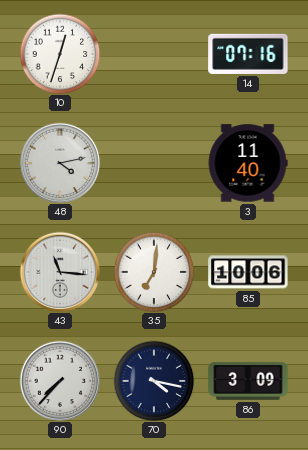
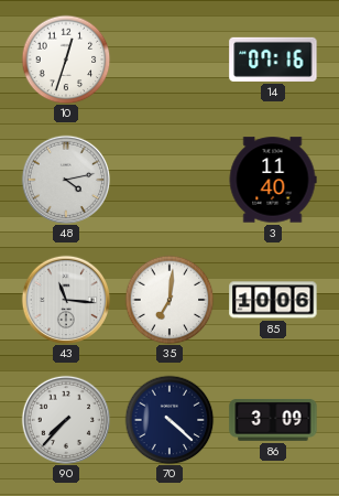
70: 4:17 -> 4:22 (169, 420)
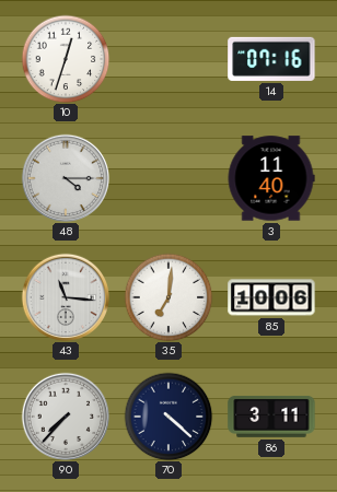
48: 4:13 -> 4:15 (66, 178)
86: 3:09 -> 3:11 (271, 417)
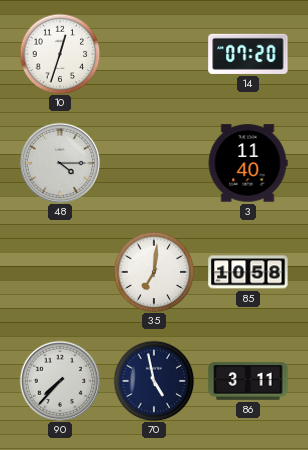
14: 07:16 -> 07:20 (248, 54)
43: 11:16 -> none (66, 297)
85: 10:06 -> 10:58 (248, 272)
70: 4:22 -> 4:58 (154, 381)
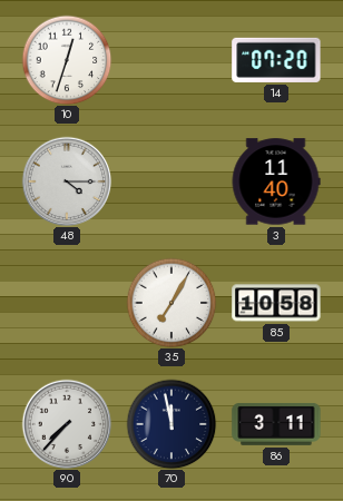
35: 7:01 -> 7:05 (171, 303)
70: 4:58 -> 11:58 (171, 424)
